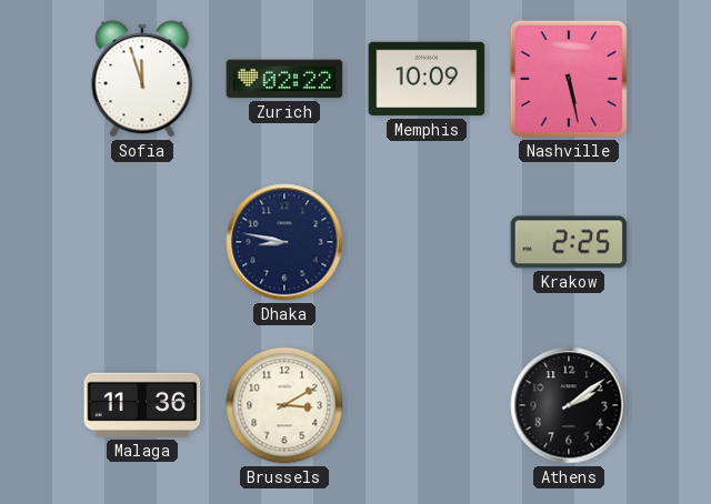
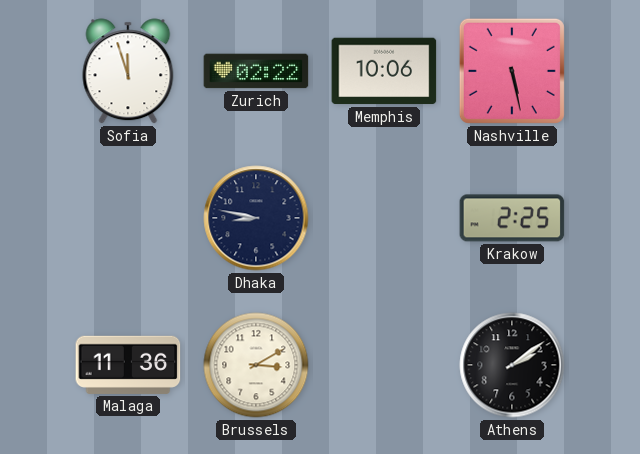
Memphis: 10:09 -> 10:06 (384, 71)
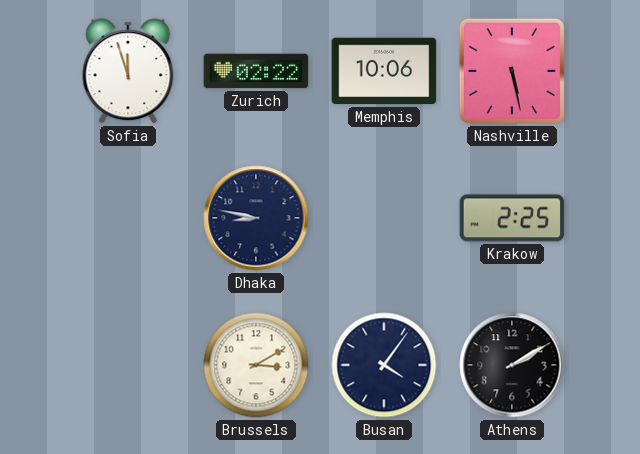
Malaga: 11:36 -> none (128, 365)
Busan: none -> 4:06 (384, 365)
Athens: 2:09 -> 2:10 (512, 365)
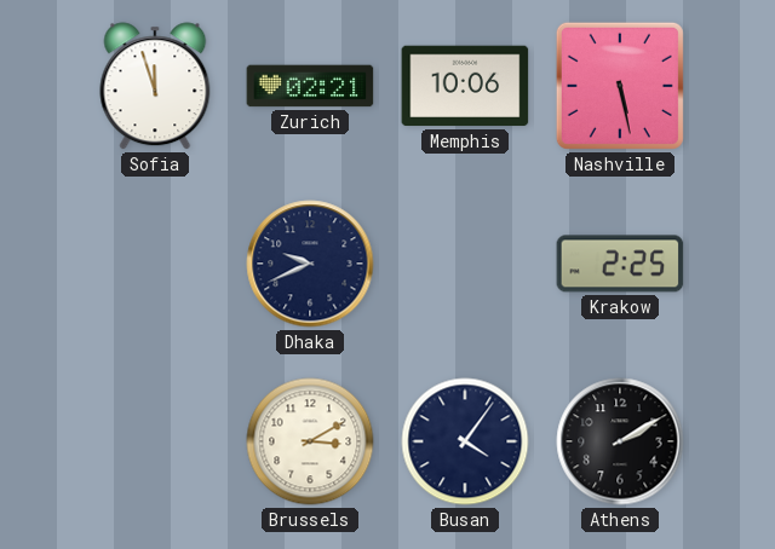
Zurich: 02:22 -> 02:21 (310, 86)
Dhaka: 8:47 -> 9:41 (310, 264)
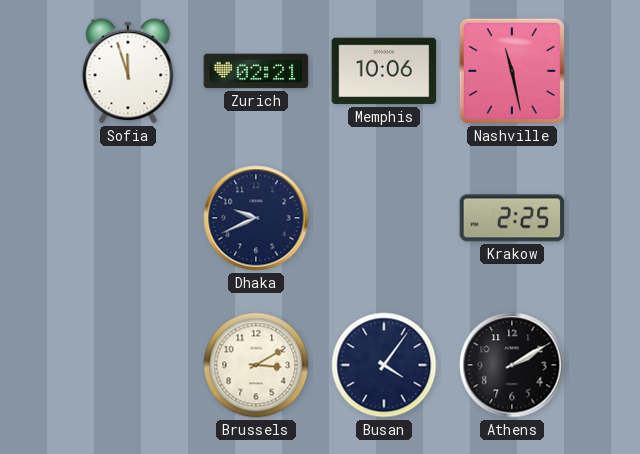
Nashville: 5:28 -> 11:28 (512, 71)
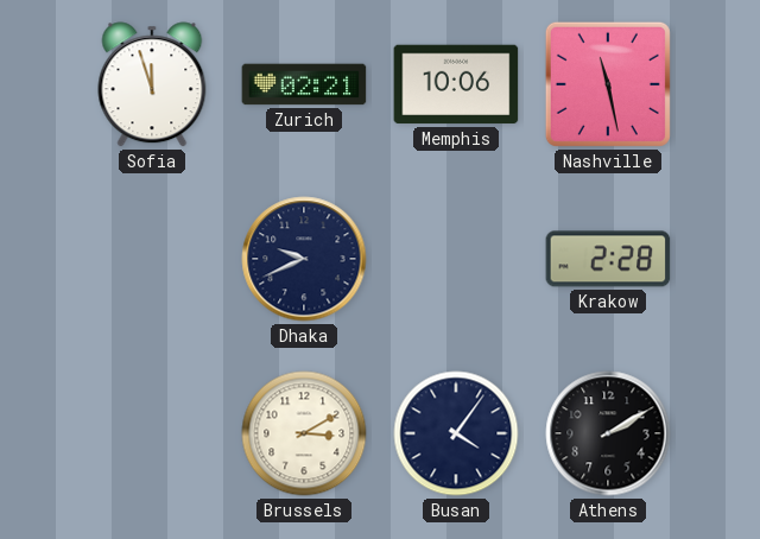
Krakow: 2:25 -> 2:28 (608, 259)
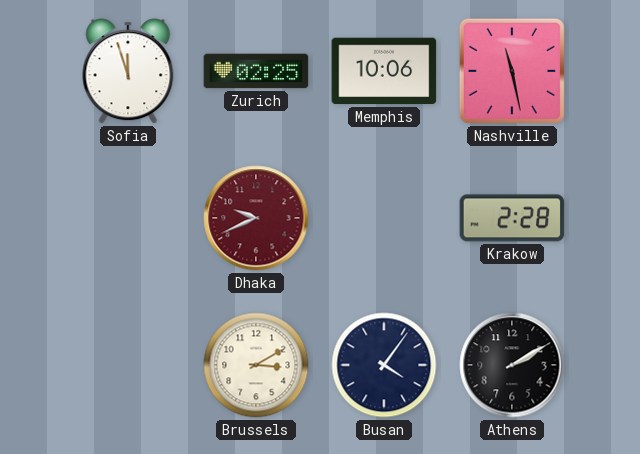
Zurich: 02:21 -> 02:25 (256, 71)
Dhaka dial: navy -> burgundy (256, 218)
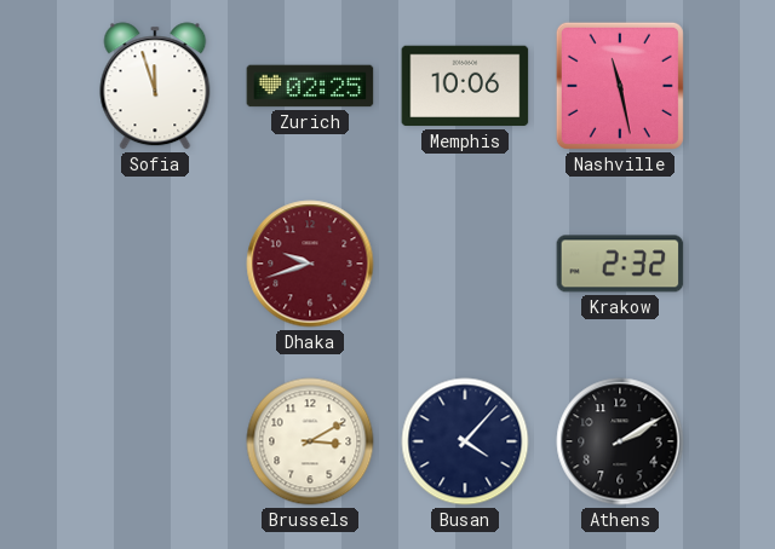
Dhaka: 9:41 -> 9:42 (310, 264)
Krakow: 2:28 -> 2:32 (620, 264)
Busan: 4:06 -> 4:07 (465, 441)
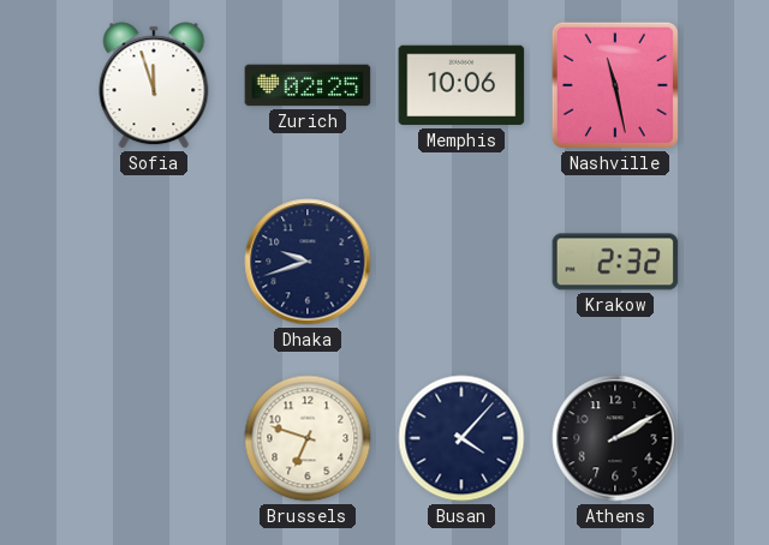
Dhaka dial: burgundy -> navy (308, 262)
Brussels: 3:10 -> 6:48 (308, 438)
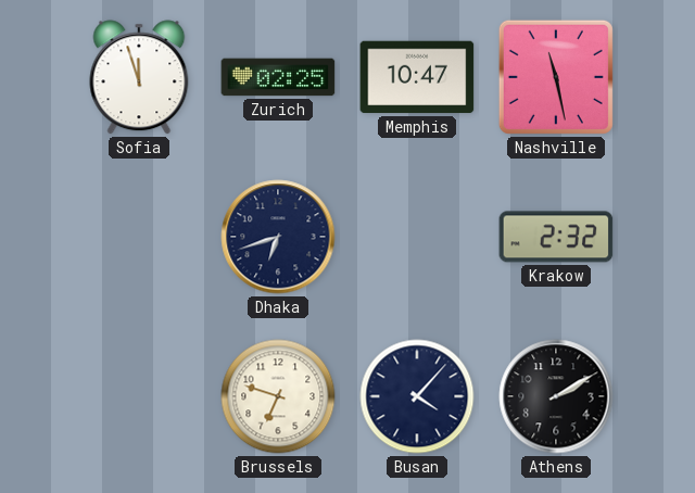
Memphis: 10:06 -> 10:47 (417, 77)
Dhaka: 9:42 -> 6:42 (278, 237)
